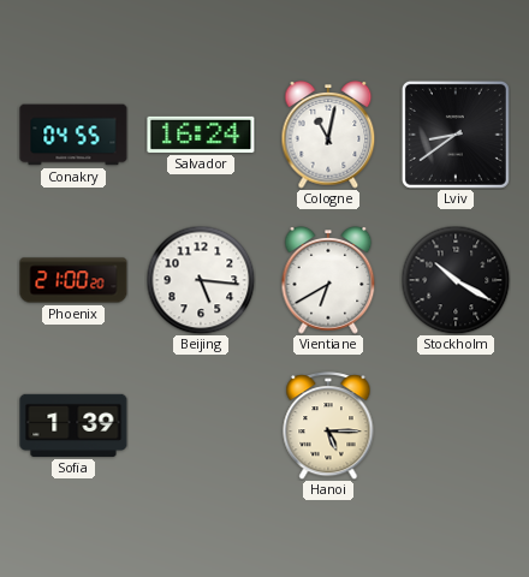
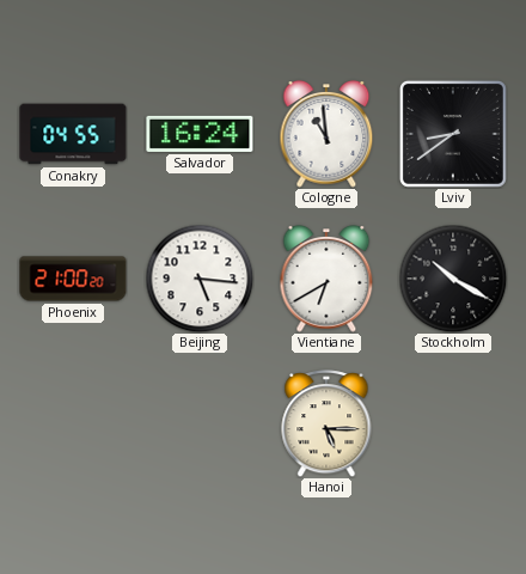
Cologne: 11:02 -> 10:59 (326, 135)
Sofia: 1:39 -> none (73, 426)
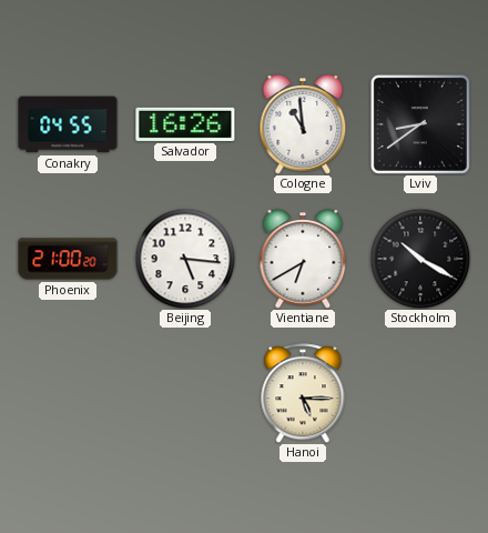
Salvador: 16:24 -> 16:26 (185, 124)
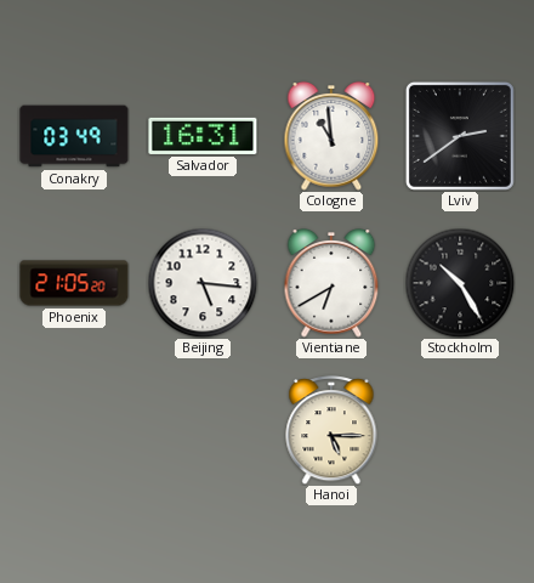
Conakry: 04:55 -> 03:49 (74, 136)
Salvador: 16:26 -> 16:31 (203, 136)
Lviv: 8:39 -> 2:39 (460, 136)
Phoenix: 21:00 -> 21:05 (74, 283)
Stockholm: 10:20 -> 10:25 (460, 283)
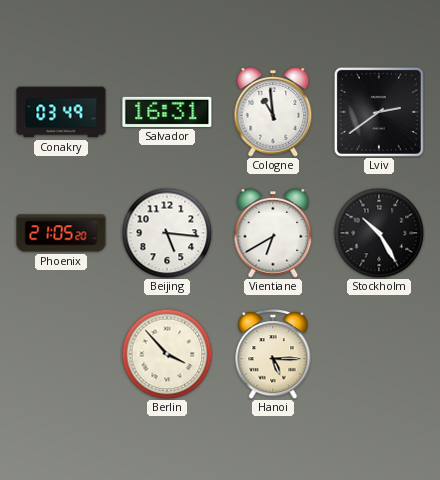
Berlin: none -> 3:53 (167, 354)
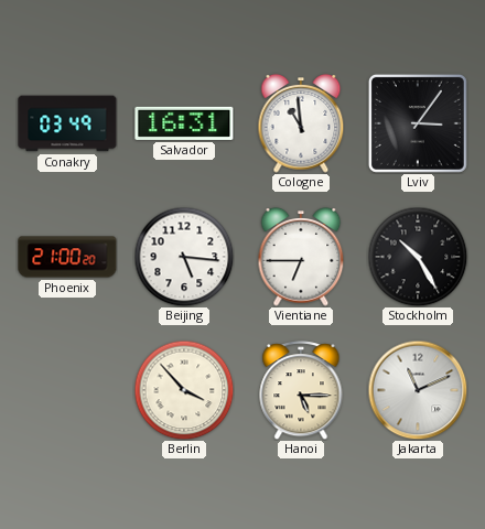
Lviv: 2:39 -> 3:06 (418, 123)
Phoenix: 21:05 -> 21:00 (67, 257)
Vientiane: 6:40 -> 6:45 (301, 258)
Jakarta: none -> 11:11 (418, 390)
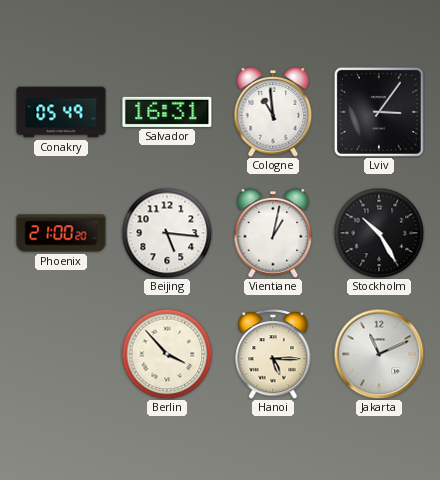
Conakry: 03:49 -> 05:49 (61, 112)
Vientiane: 6:45 -> 1:02 (273, 234)
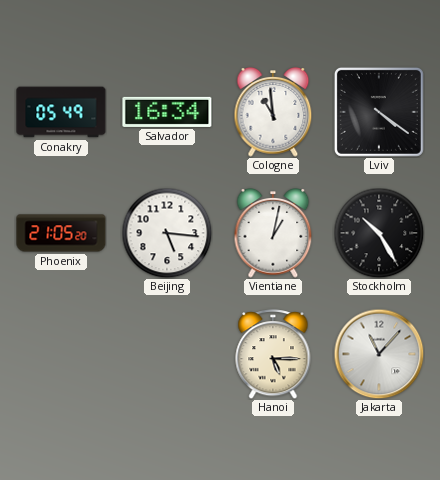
Salvador: 16:31 -> 16:34 (167, 112)
Lviv: 3:06 -> 4:21 (379, 112)
Phoenix: 21:00 -> 21:05 (61, 233)
Berlin: 3:53 -> none (167, 354)
Jakarta: 11:11 -> 11:07 (379, 354)
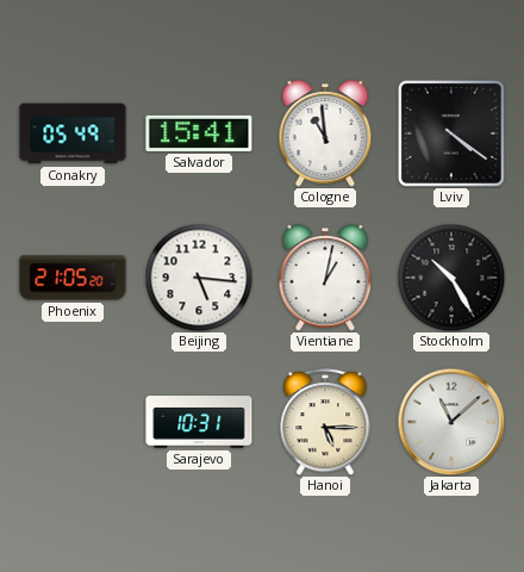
Salvador: 16:34 -> 15:41 (199, 133)
Sarajevo: none -> 10:31 (199, 422)
Jakarta: 11:07 -> 11:08 (451, 422)
